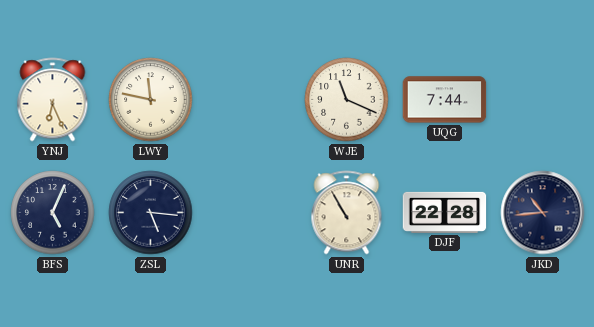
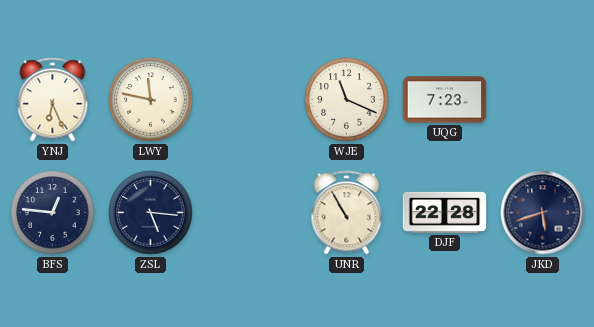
UQG: 7:44 -> 7:23 (445, 100)
BFS: 5:04 -> 12:46 (53, 213)
JKD: 10:44 -> 5:42 (543, 213)
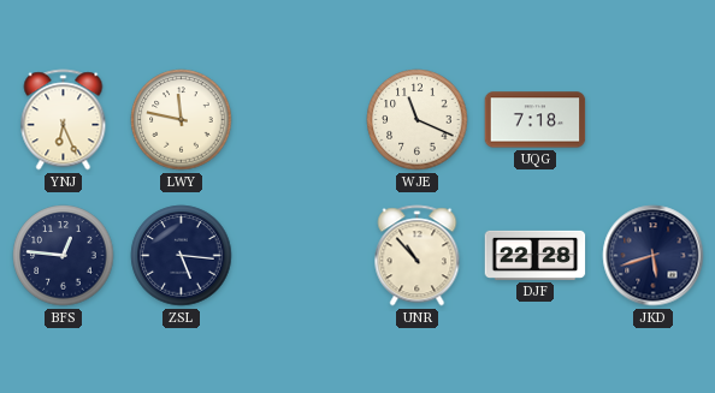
UQG: 7:23 -> 7:18 (536, 120)
UNR: 10:55 -> 10:53 (418, 256)
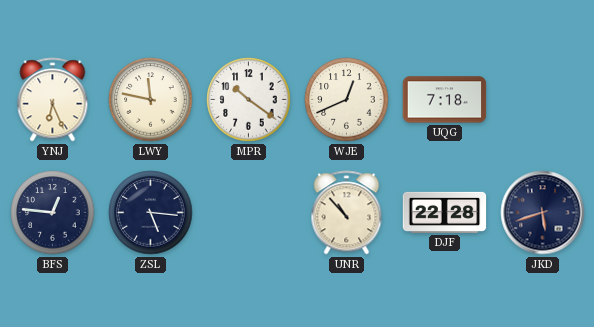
MPR: none -> 10:21 (249, 100)
WJE: 11:19 -> 12:41 (347, 100)
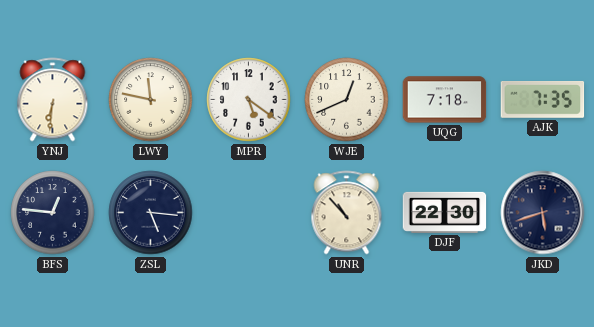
YNJ: 6:26 -> 6:31 (53, 100)
MPR: 10:21 -> 5:21 (249, 100)
AJK: none -> 7:35 (543, 99)
DJF: 22:28 -> 22:30 (445, 212)
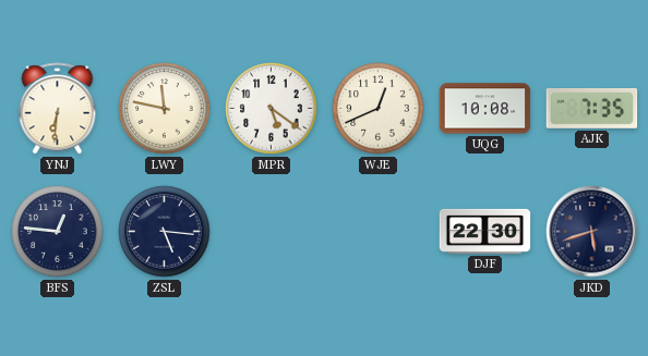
UQG: 7:18 -> 10:08 (485, 109)
UNR: 10:53 -> none (347, 213)
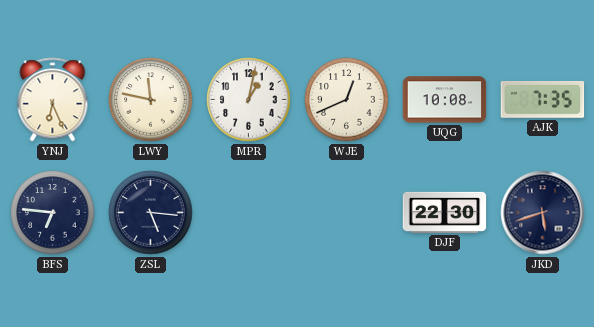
YNJ: 6:31 -> 6:26 (53, 100)
MPR: 5:21 -> 1:02 (249, 100)
BFS: 12:46 -> 6:46 (53, 213)
